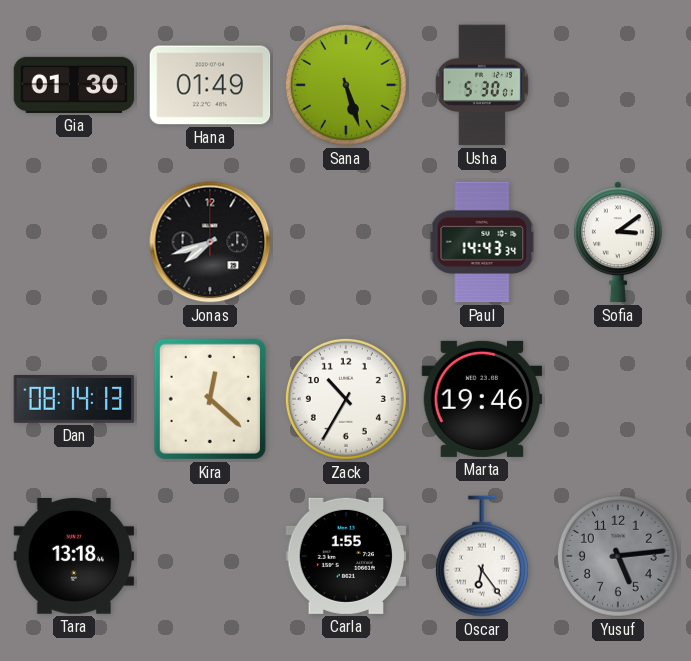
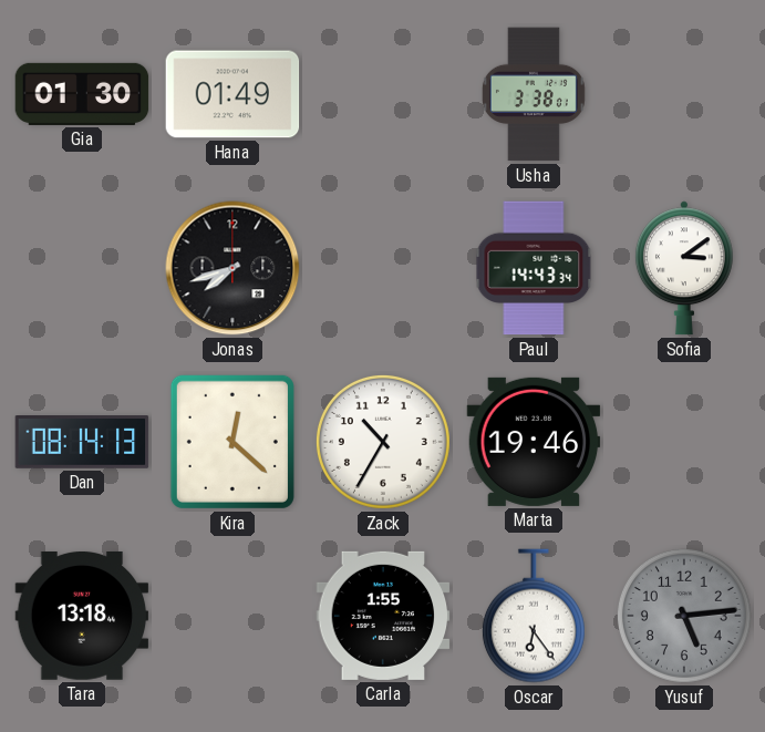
Sana: 5:27 -> none (346, 85)
Usha: 5:30 -> 3:38 (534, 94)
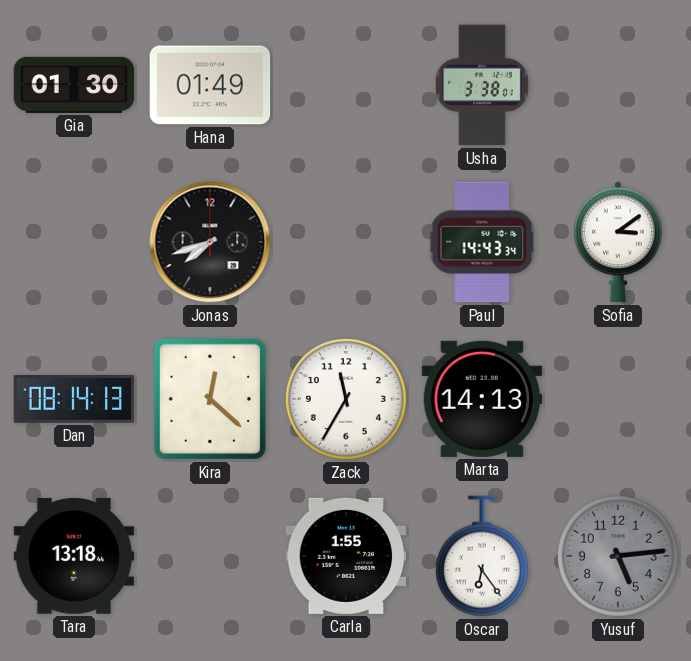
Zack: 10:35 -> 11:35 (346, 399)
Marta: 19:46 -> 14:13 (482, 399)
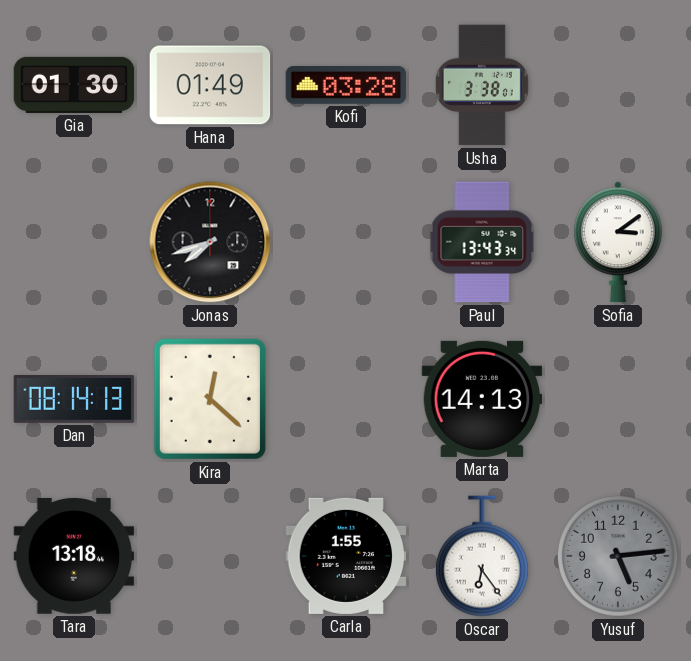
Kofi: none -> 03:28 (346, 86)
Paul: 14:43 -> 13:43 (482, 242)
Zack: 11:35 -> none (346, 399)
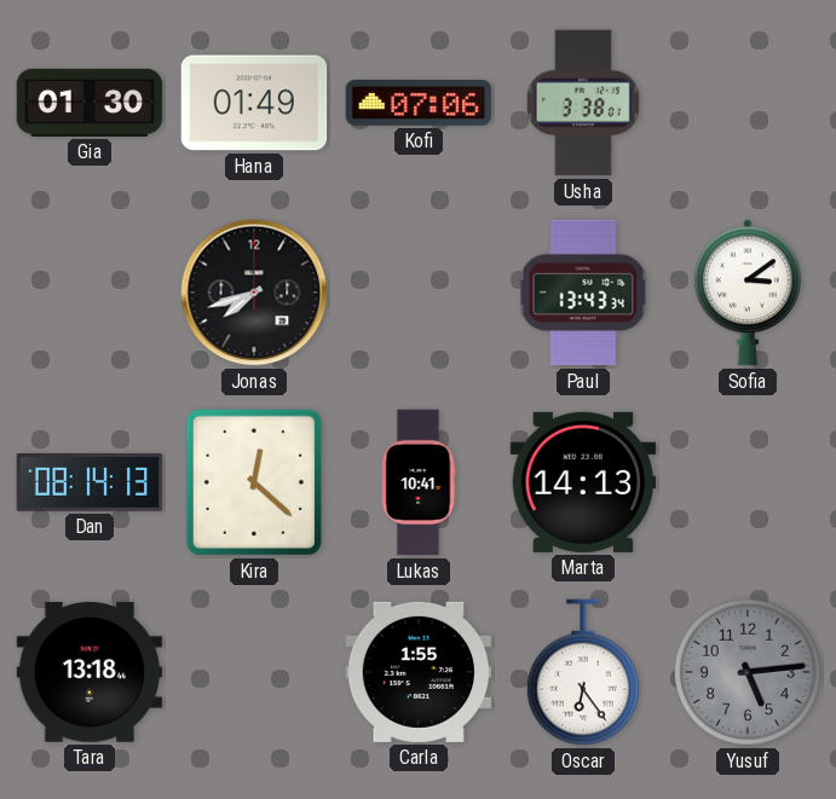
Kofi: 03:28 -> 07:06 (419, 104)
Lukas: none -> 10:41 (419, 482)
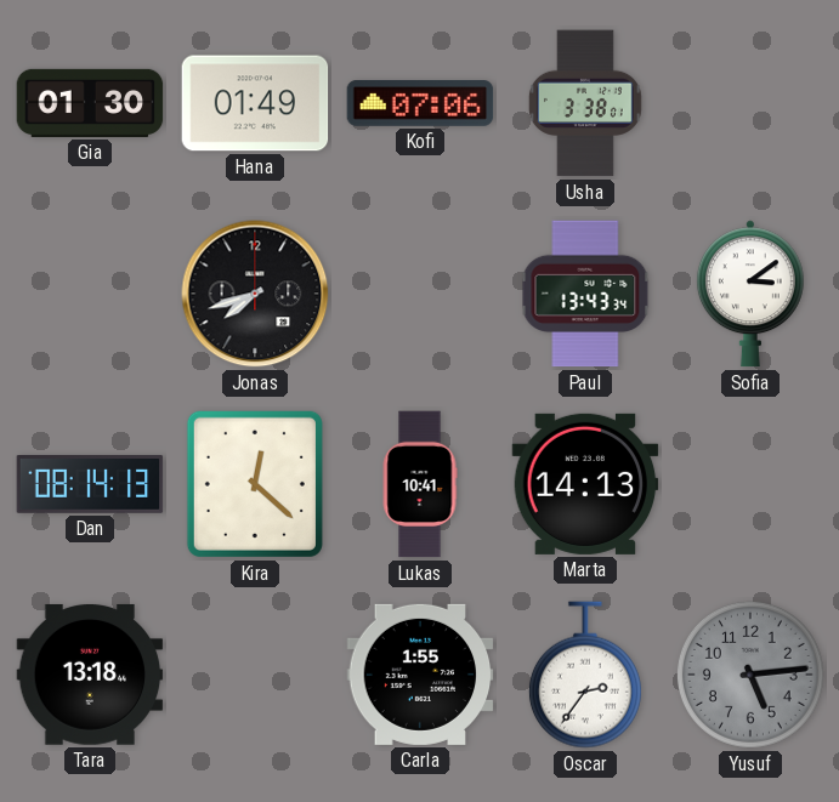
Oscar: 6:24 -> 2:36 (585, 675)
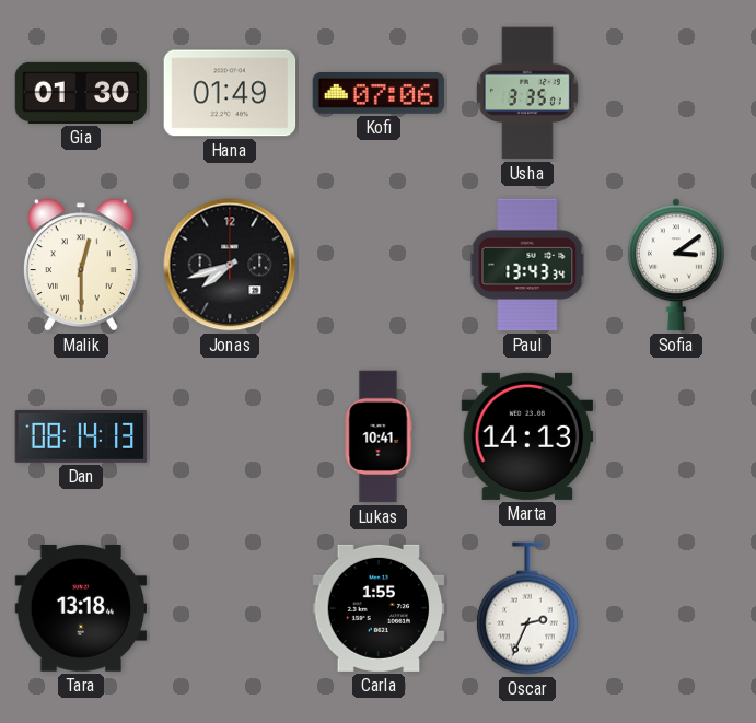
Usha: 3:38 -> 3:35 (527, 93)
Malik: none -> 12:30 (81, 265)
Kira: 12:22 -> none (255, 484)
Oscar: 2:36 -> 2:34 (527, 608)
Yusuf: 5:14 -> none (750, 675)
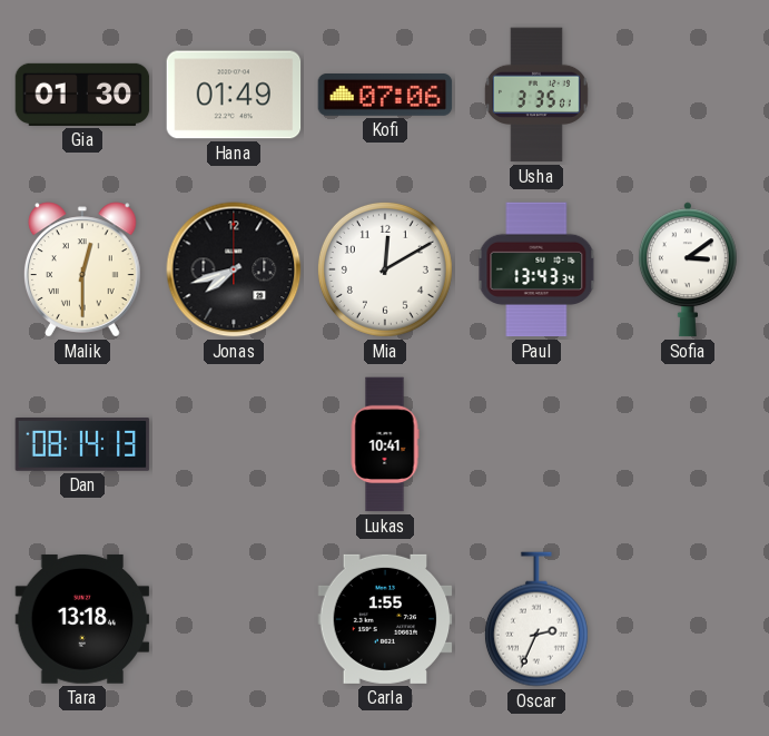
Mia: none -> 12:10 (385, 269)
Marta: 14:13 -> none (527, 436)
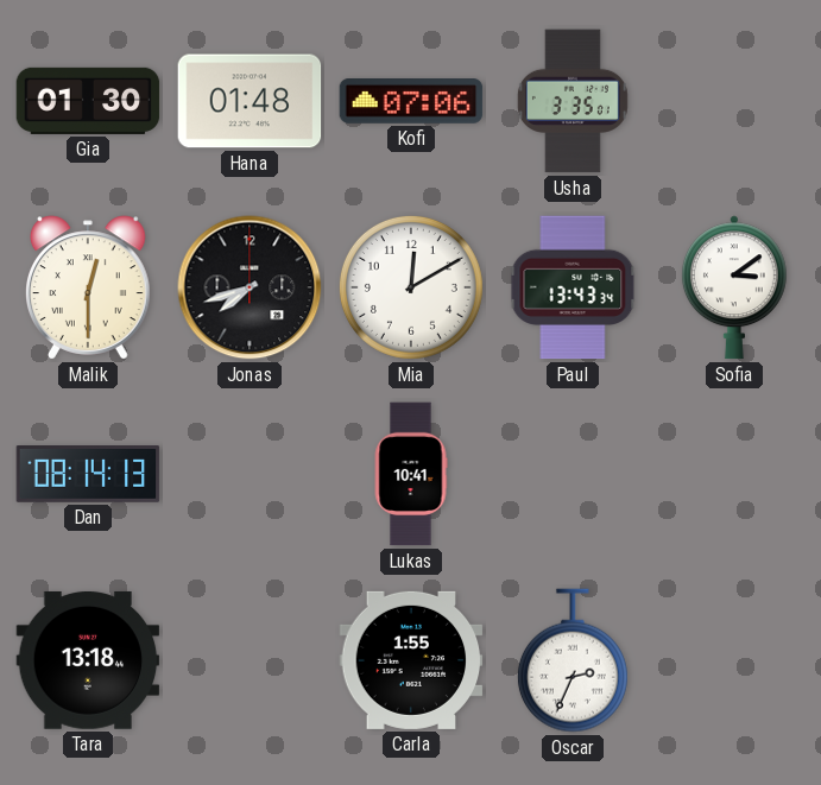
Hana: 01:49 -> 01:48 (250, 101)
